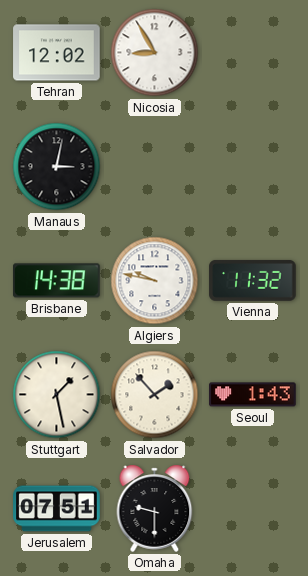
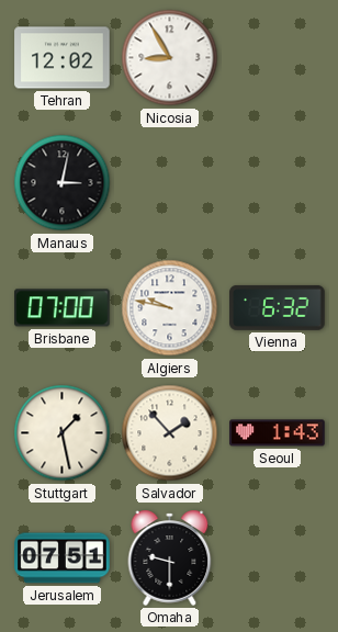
Brisbane: 14:38 -> 07:00 (63, 308)
Vienna: 11:32 -> 6:32 (278, 307)
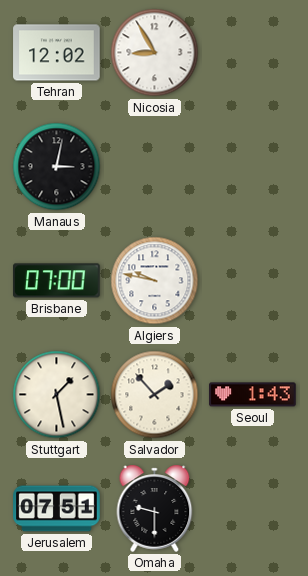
Vienna: 6:32 -> none (278, 307)
